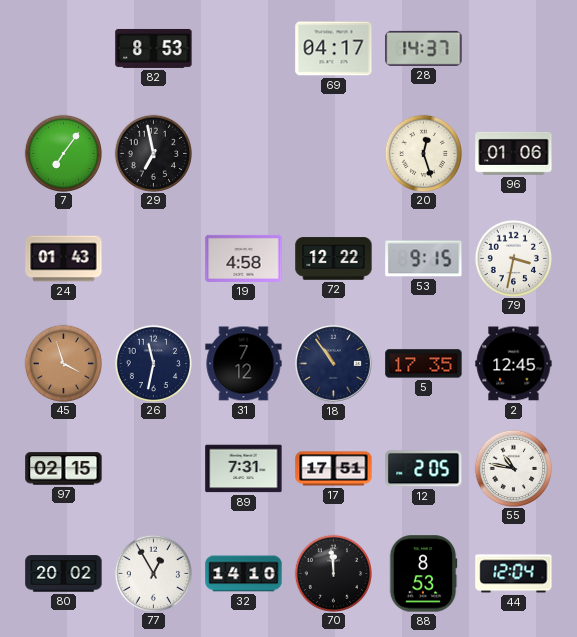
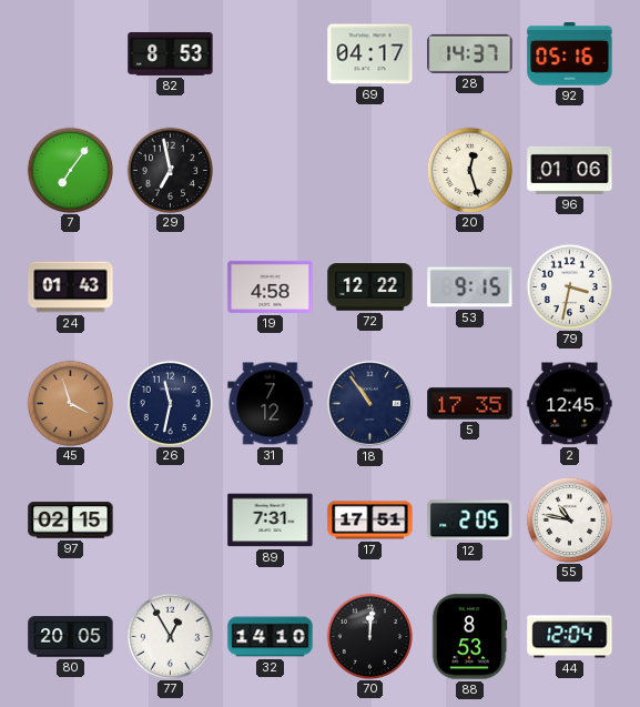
92: none -> 05:16 (570, 54)
80: 20:02 -> 20:05 (71, 637)
70: 11:59 -> 12:01 (370, 636)
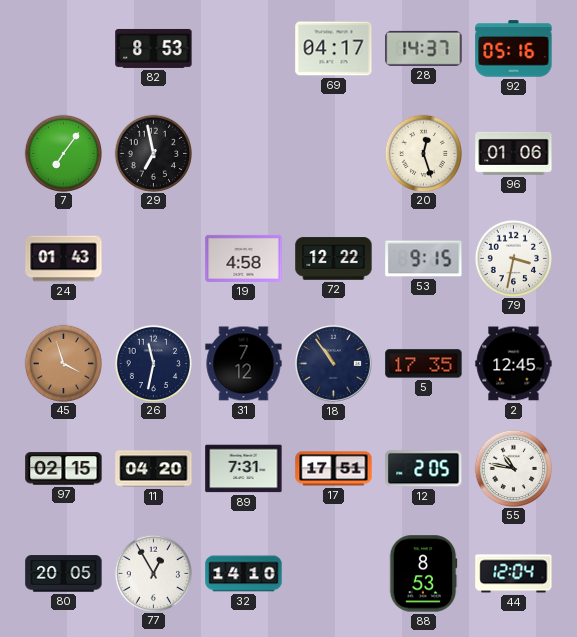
11: none -> 04:20 (154, 469)
70: 12:01 -> none (370, 636)
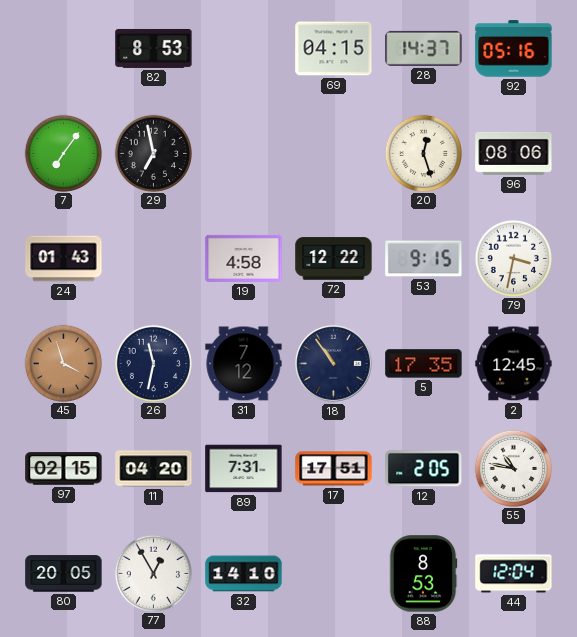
69: 04:17 -> 04:15 (334, 49)
96: 01:06 -> 08:06 (514, 153)
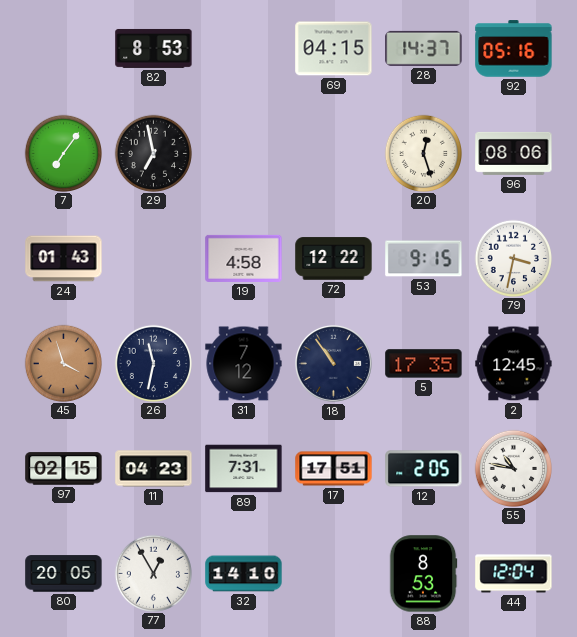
11: 04:20 -> 04:23 (154, 469)
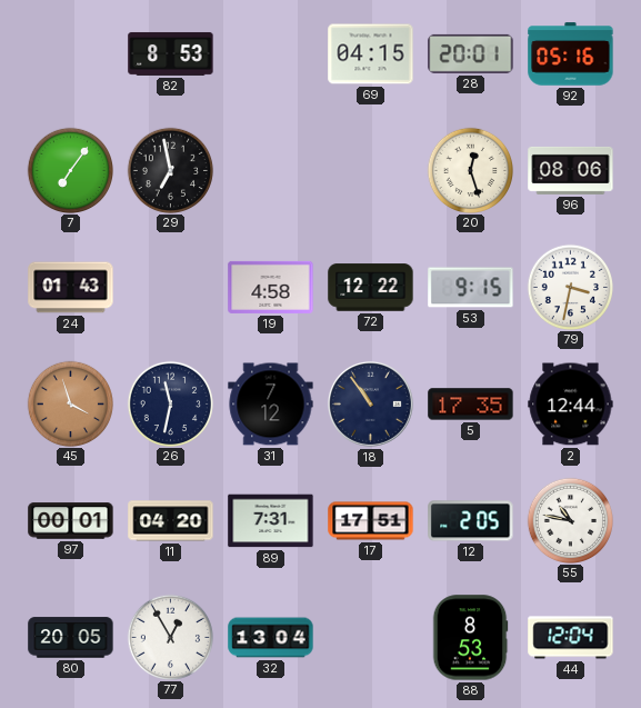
28: 14:37 -> 20:01 (471, 53)
2: 12:45 -> 12:44 (571, 405)
97: 02:15 -> 00:01 (71, 521)
11: 04:23 -> 04:20 (171, 521)
32: 14:10 -> 13:04 (271, 638)
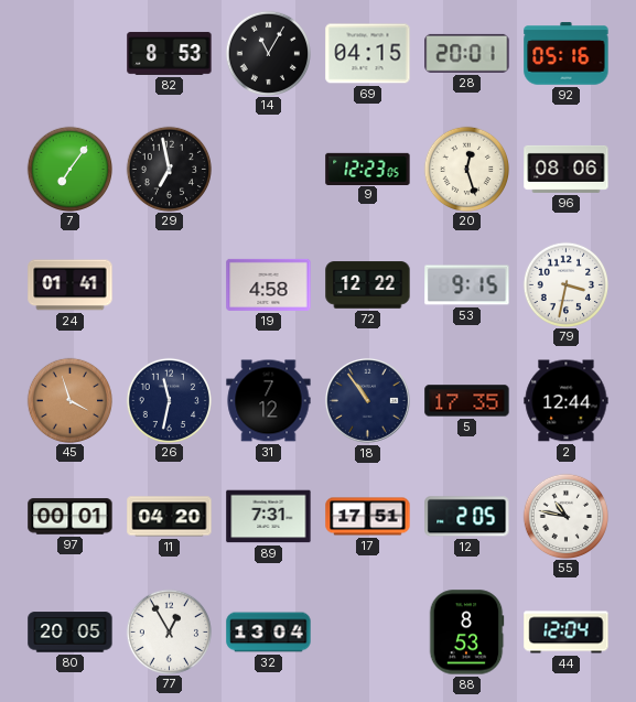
14: none -> 11:05 (269, 53)
9: none -> 12:23 (368, 169)
24: 01:43 -> 01:41 (71, 285)
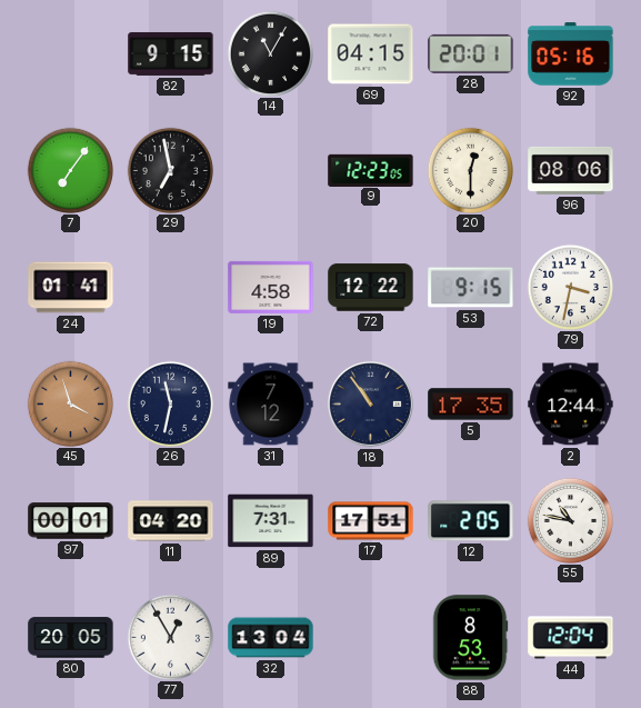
82: 8:53 -> 9:15 (171, 53)
20: 12:27 -> 12:30 (471, 170)
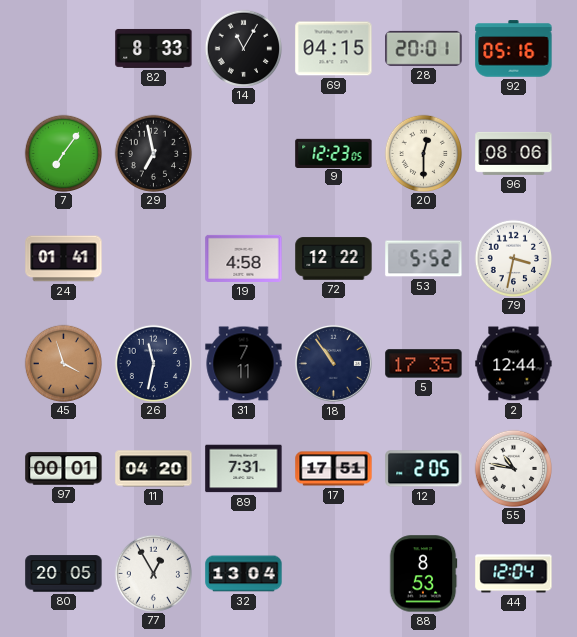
82: 9:15 -> 8:33 (154, 48)
53: 9:15 -> 5:52 (424, 259)
31: 7:12 -> 7:11 (244, 364)
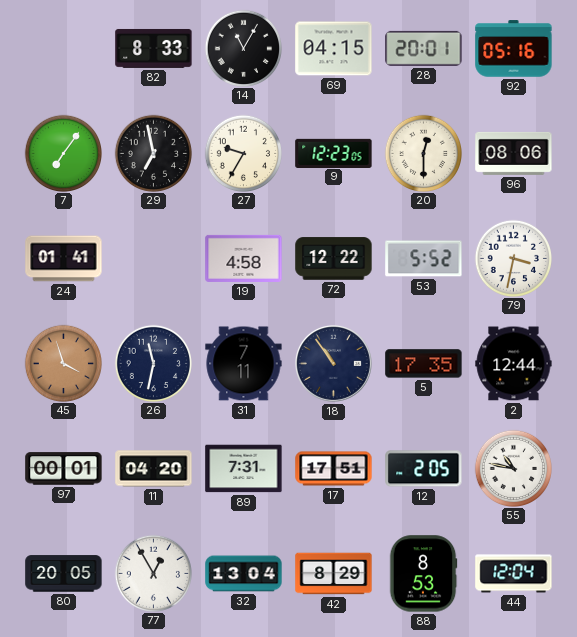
27: none -> 9:35 (244, 153)
42: none -> 8:29 (334, 574)
